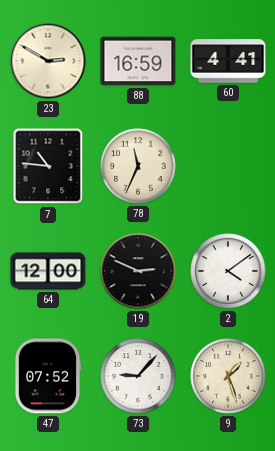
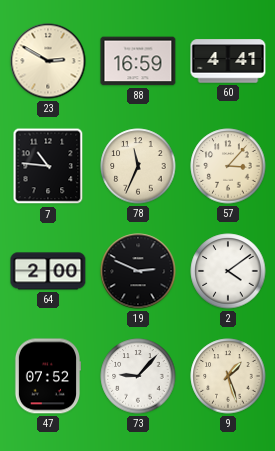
57: none -> 3:07 (228, 166)
64: 12:00 -> 2:00 (48, 271)
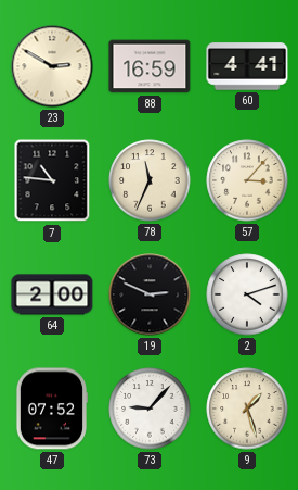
2: 4:09 -> 4:12 (247, 294)
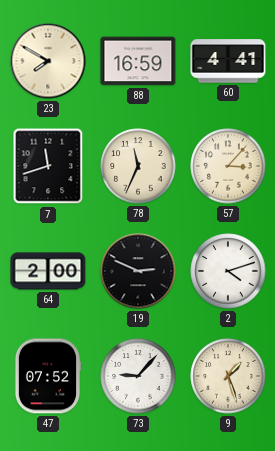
23: 2:50 -> 7:50 (48, 61)
7: 10:46 -> 11:42 (48, 166)
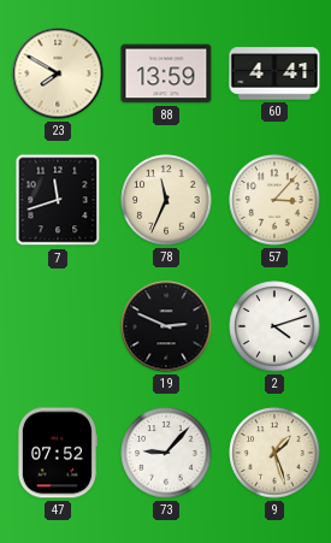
88: 16:59 -> 13:59 (166, 73)
64: 2:00 -> none (48, 271)
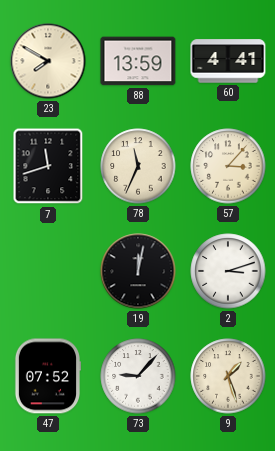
19: 2:49 -> 12:02 (138, 271)
2: 4:12 -> 3:12 (228, 271)
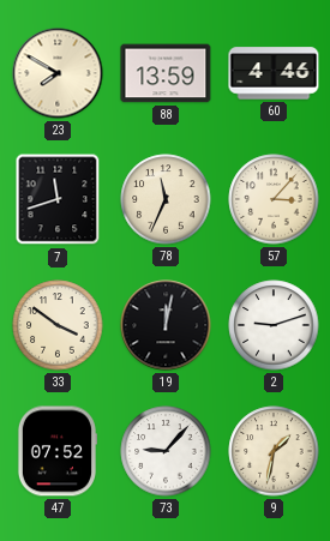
60: 4:41 -> 4:46 (274, 73)
33: none -> 3:51 (58, 325)
2: 3:12 -> 9:12 (274, 325)
9: 1:27 -> 1:32 (274, 451)
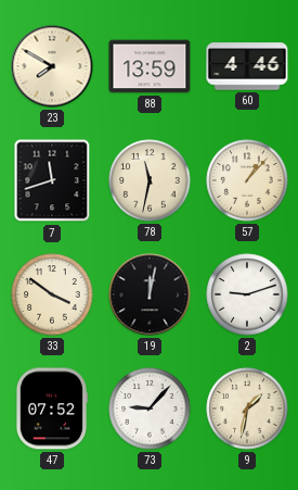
78: 11:34 -> 11:32 (150, 180)
57: 3:07 -> 1:07 (247, 180)
